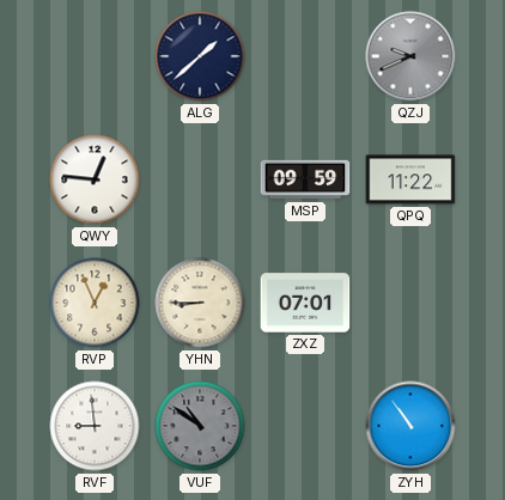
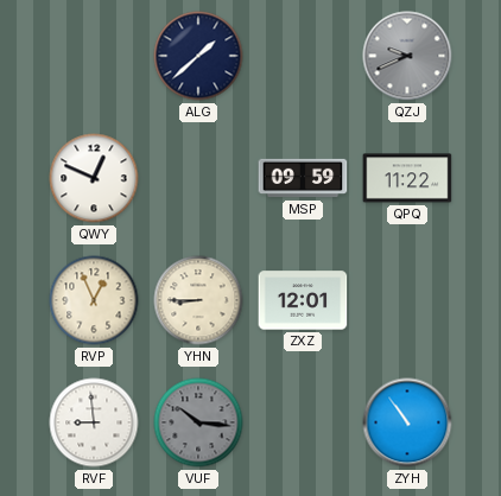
QWY: 12:46 -> 12:49 (94, 178)
ZXZ: 07:01 -> 12:01 (303, 300)
VUF: 10:51 -> 10:16 (198, 422)
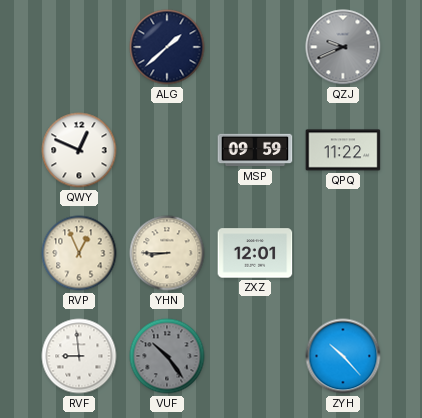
VUF: 10:16 -> 10:24 (167, 356)
ZYH: 10:54 -> 10:23 (343, 356)
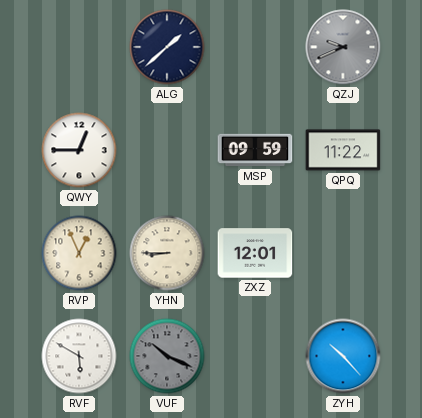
QWY: 12:49 -> 12:45 (79, 150)
RVF: 8:59 -> 5:50 (79, 356)
VUF: 10:24 -> 10:19 (167, 356)
